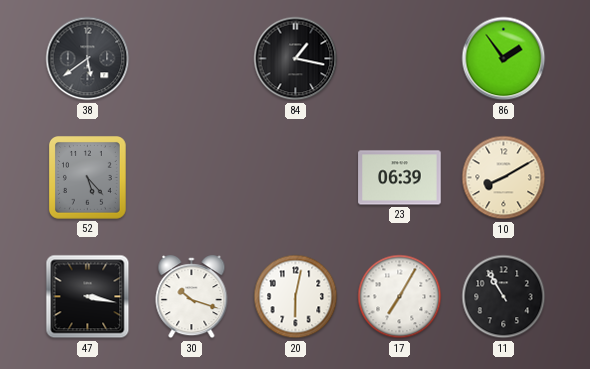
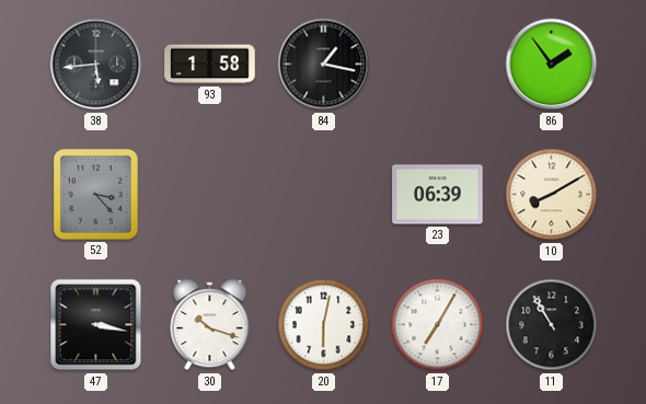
38: 5:39 -> 5:44 (96, 65)
93: none -> 1:58 (210, 65)
52: 5:23 -> 3:23 (96, 195)
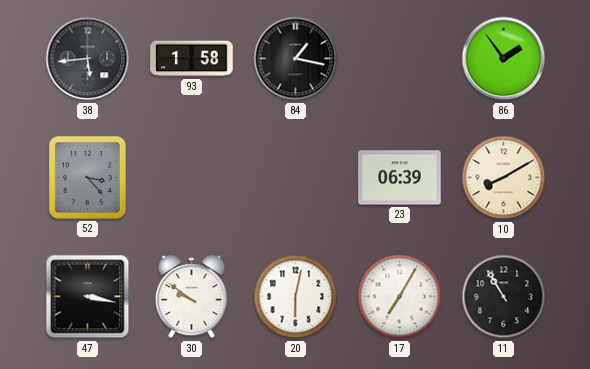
30: 10:18 -> 9:51 (192, 297)
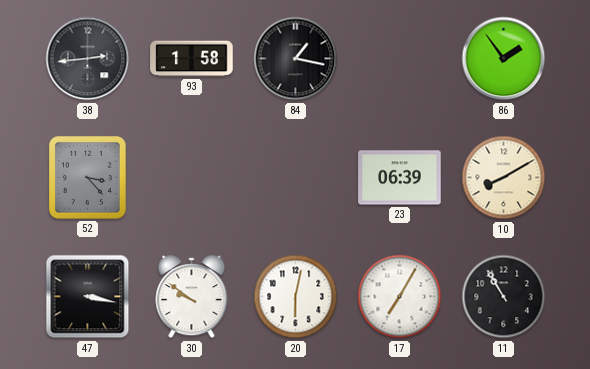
38: 5:44 -> 2:44 (88, 59)
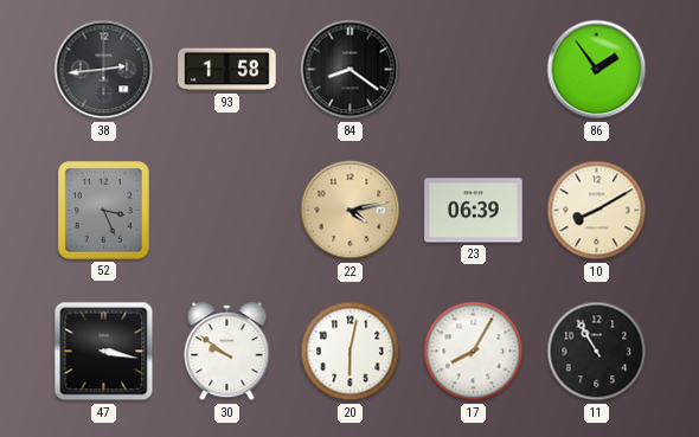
84: 1:17 -> 8:21 (351, 70)
52: 3:23 -> 3:26 (104, 211)
22: none -> 4:13 (351, 211)
17: 7:05 -> 8:05 (474, 352)
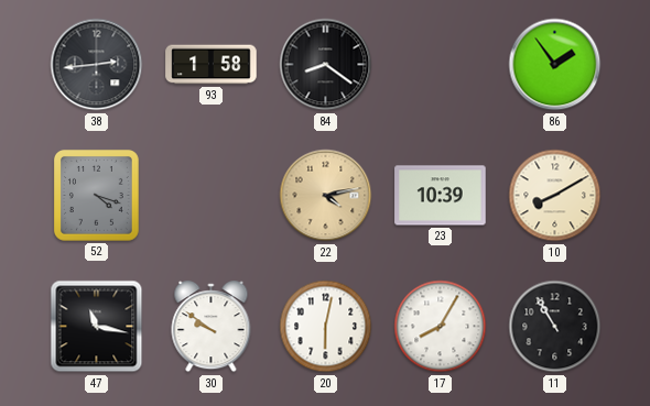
52: 3:26 -> 4:18 (97, 196)
23: 06:39 -> 10:39 (441, 196)
47: 3:17 -> 11:17 (97, 327)
